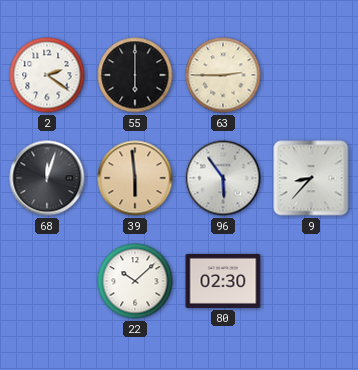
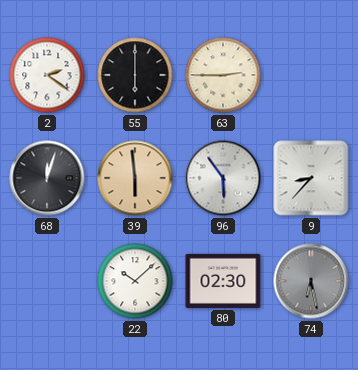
74: none -> 6:28 (311, 281)
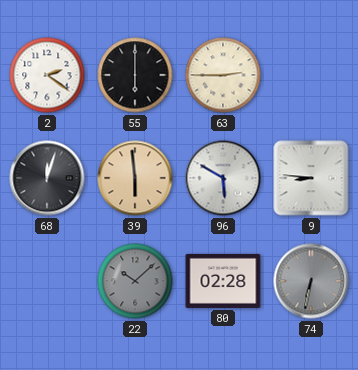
96: 5:54 -> 5:50 (223, 178)
9: 8:37 -> 8:46 (311, 178)
22 dial: white -> grey (135, 281)
80: 02:30 -> 02:28 (223, 281)
74: 6:28 -> 6:32 (311, 281)
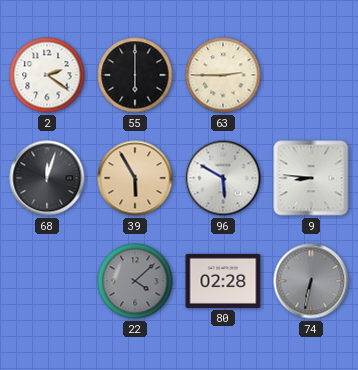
39: 5:59 -> 5:55 (135, 178)
22: 10:08 -> 4:08 (135, 281)
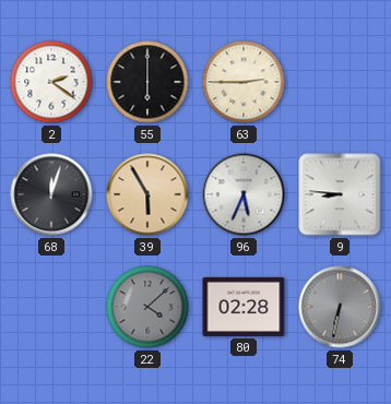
96: 5:50 -> 5:34 (244, 194)
